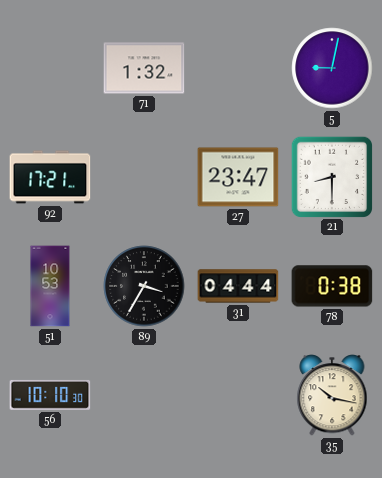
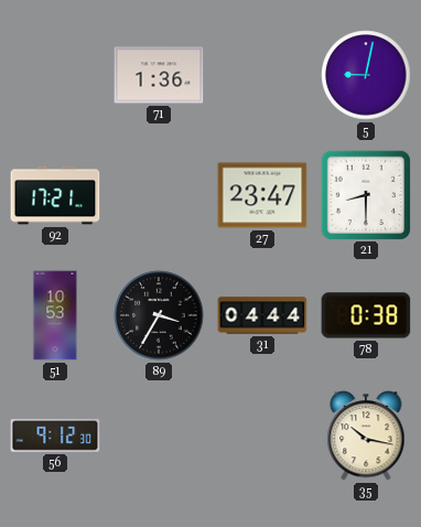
71: 1:32 -> 1:36 (159, 75)
56: 10:10 -> 9:12 (55, 435)
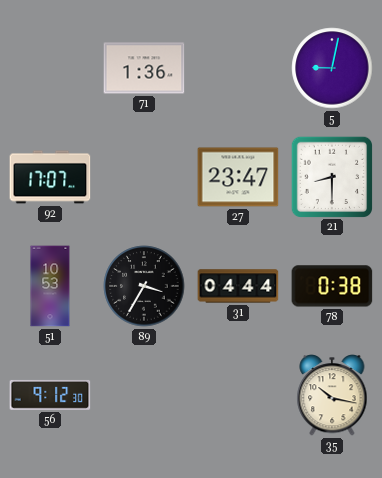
92: 17:21 -> 17:07 (50, 177)
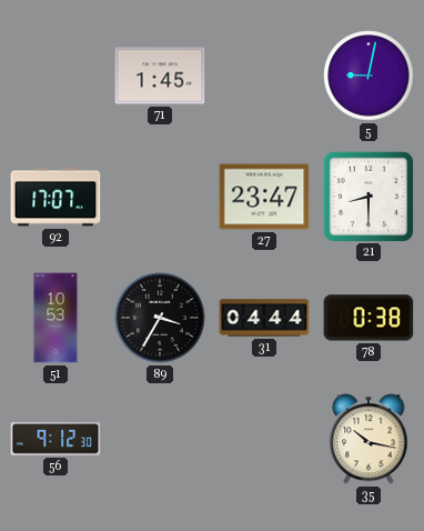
71: 1:36 -> 1:45 (160, 76)
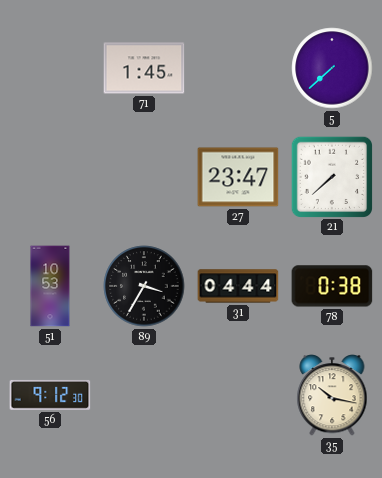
5: 9:02 -> 7:38 (332, 68)
92: 17:07 -> none (55, 197)
21: 8:30 -> 7:38 (331, 176)
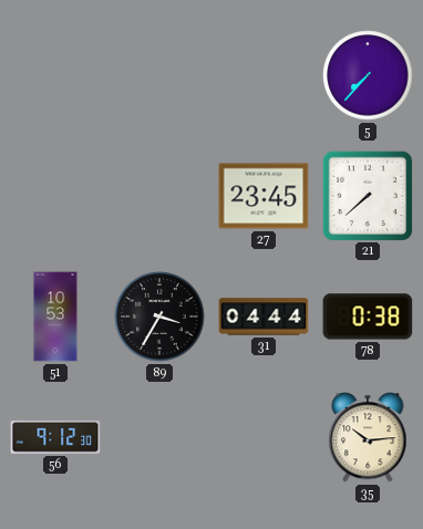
71: 1:45 -> none (144, 68)
5: 7:38 -> 7:37 (368, 75)
27: 23:47 -> 23:45 (264, 196)
35: 10:17 -> 10:14 (368, 437)
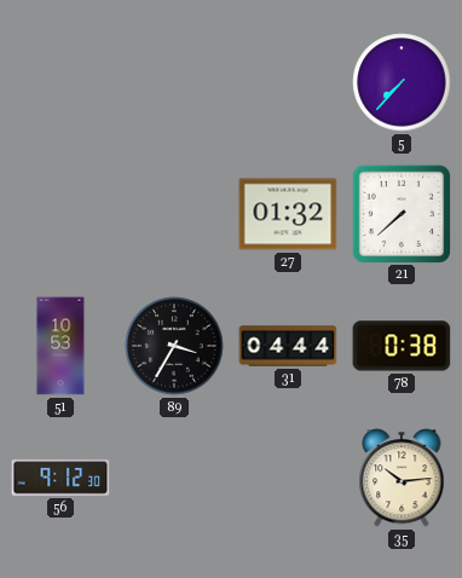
27: 23:45 -> 01:32 (288, 214)
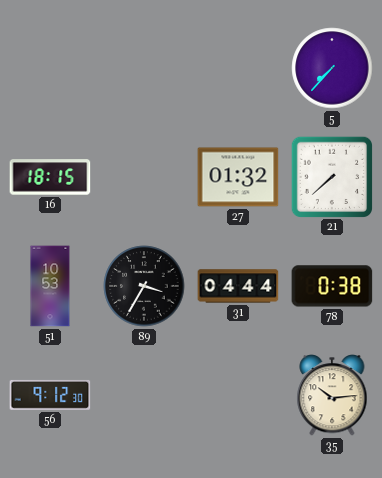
16: none -> 18:15 (50, 177)
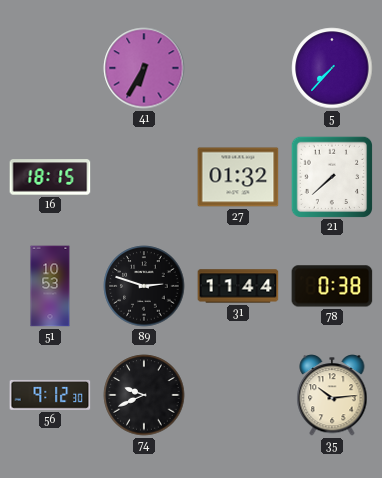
41: none -> 6:35 (144, 68)
89: 3:35 -> 2:48 (144, 286)
31: 04:44 -> 11:44 (238, 286)
74: none -> 9:41 (144, 395)
